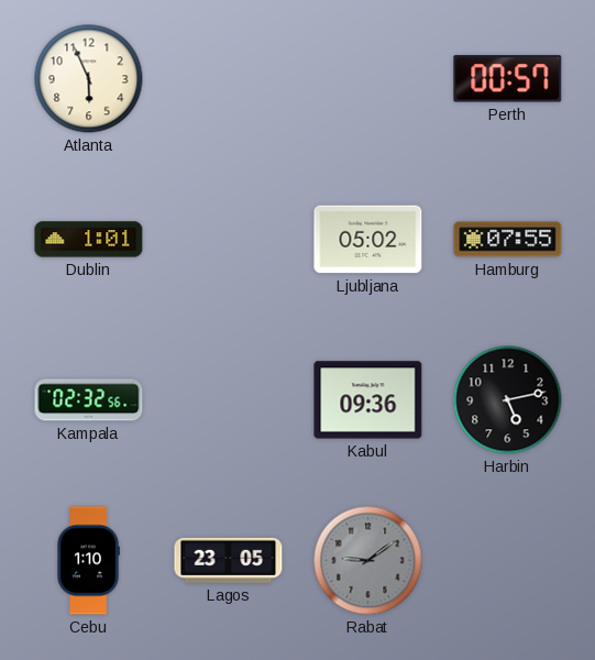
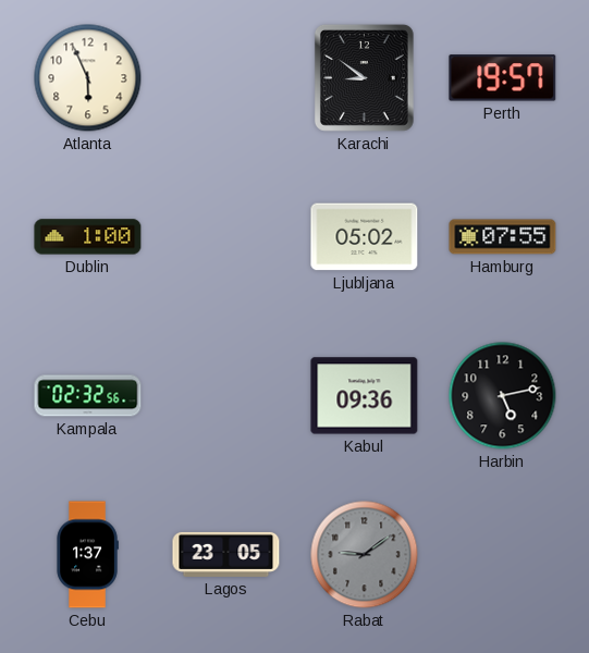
Karachi: none -> 8:51 (364, 77)
Perth: 00:57 -> 19:57 (503, 78)
Dublin: 1:01 -> 1:00 (88, 237)
Cebu: 1:10 -> 1:37 (87, 555)
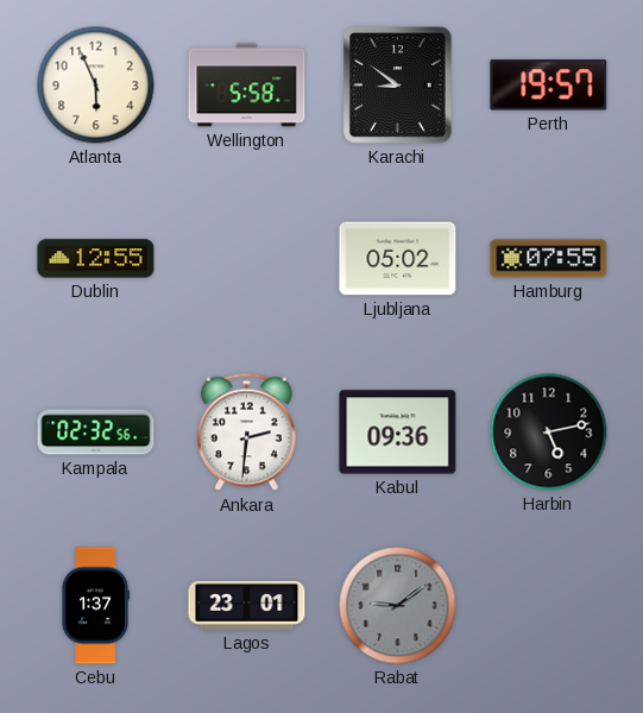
Wellington: none -> 5:58 (247, 86)
Dublin: 1:00 -> 12:55 (96, 259)
Ankara: none -> 2:31 (247, 433)
Lagos: 23:05 -> 23:01 (247, 605)
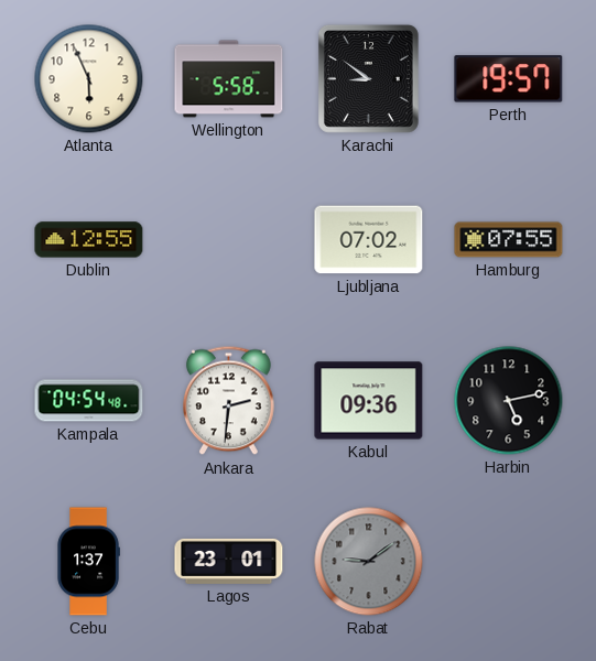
Ljubljana: 05:02 -> 07:02 (369, 240)
Kampala: 02:32 -> 04:54 (89, 401)
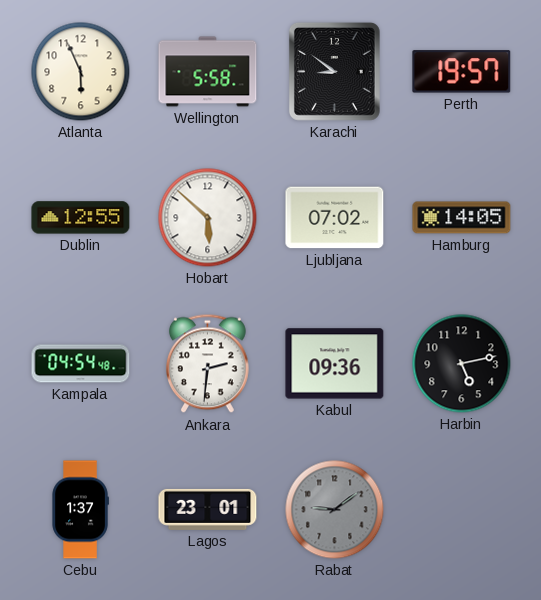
Hobart: none -> 5:52 (208, 218)
Hamburg: 07:55 -> 14:05 (462, 218)
